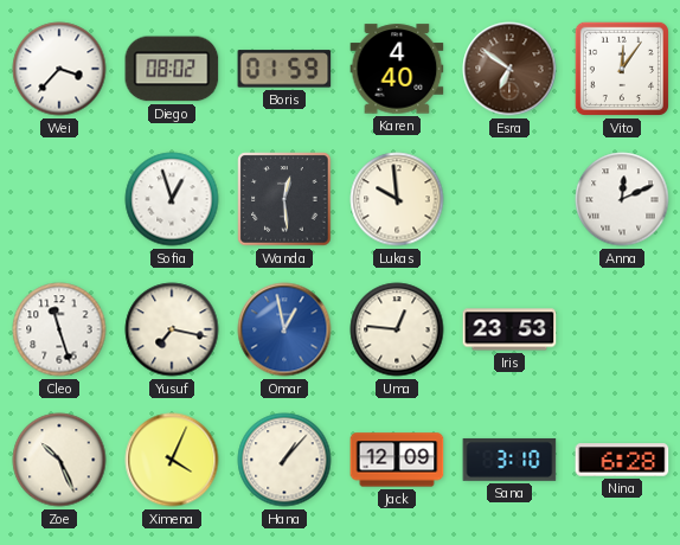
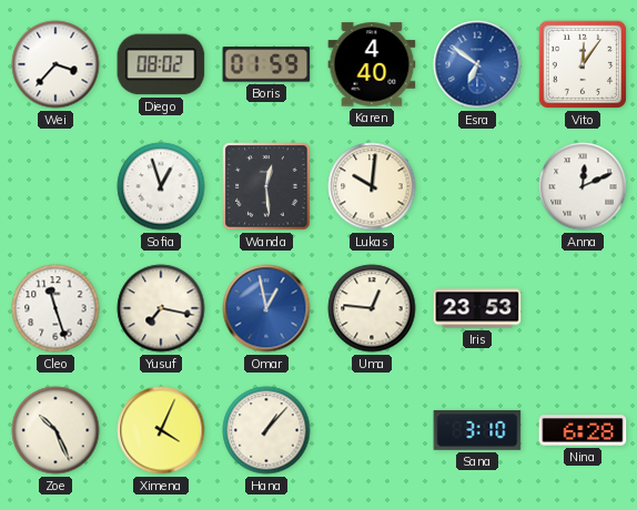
Esra dial: brown -> blue (477, 64)
Lukas: 9:59 -> 10:01 (372, 186)
Jack: 12:09 -> none (397, 460)
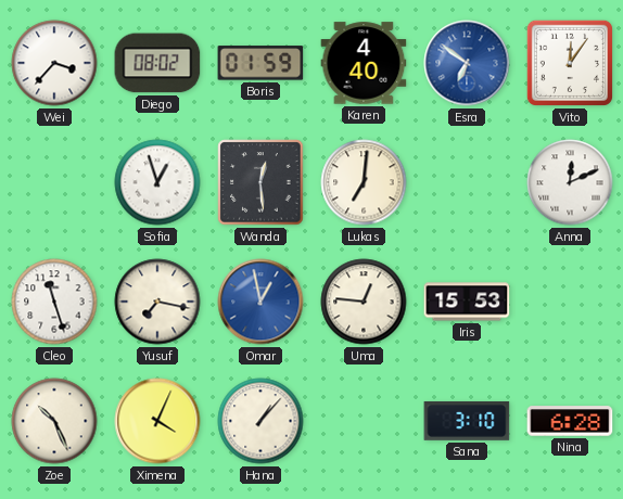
Lukas: 10:01 -> 7:01 (364, 182)
Iris: 23:53 -> 15:53 (467, 302)
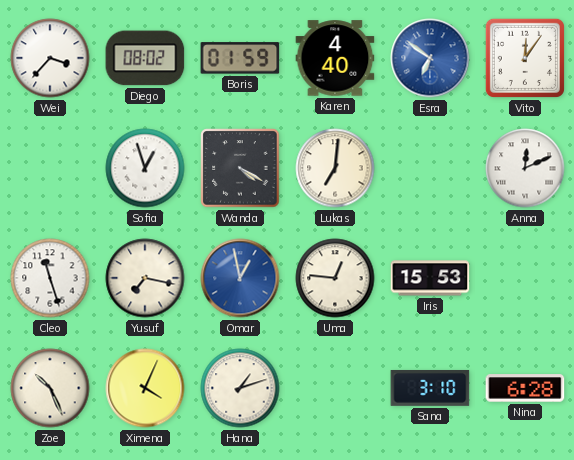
Wanda: 12:29 -> 4:20 (240, 168)
Hana: 1:07 -> 1:12 (240, 388)
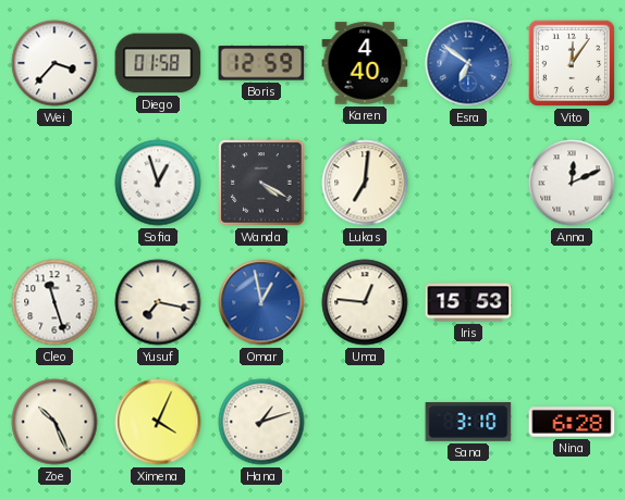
Diego: 08:02 -> 01:58 (158, 63)
Boris: 01:59 -> 12:59 (261, 63)
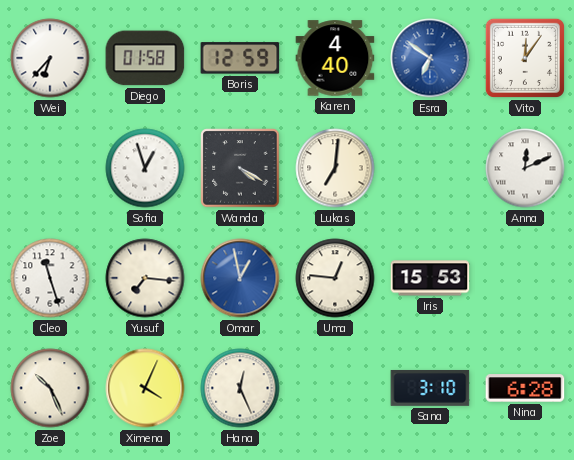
Wei: 3:37 -> 6:37 (50, 58)
Yusuf: 7:17 -> 7:16 (145, 278)
Hana: 1:12 -> 12:26 (240, 388)
